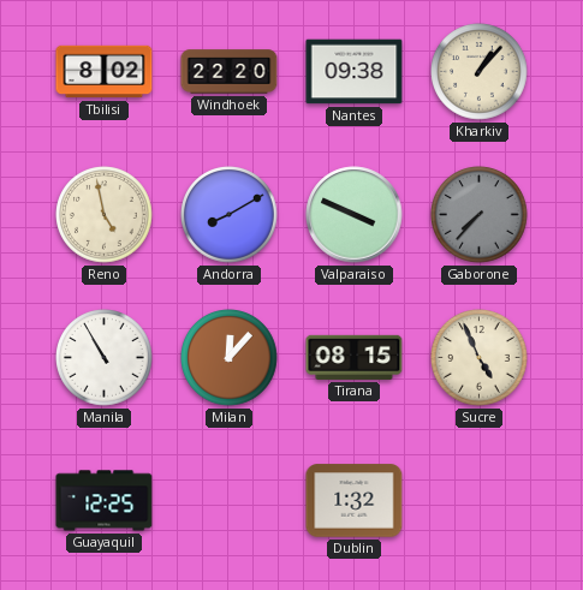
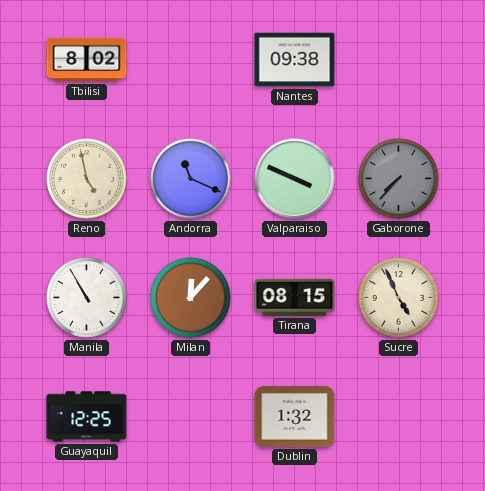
Windhoek: 22:20 -> none (230, 72)
Kharkiv: 1:07 -> none (480, 72)
Andorra: 8:10 -> 11:19 (191, 179)
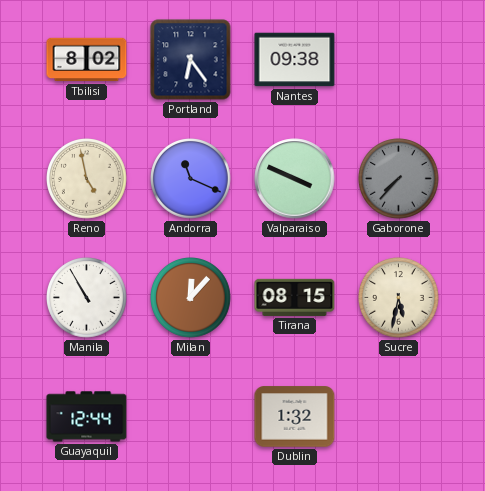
Portland: none -> 6:24 (191, 60)
Sucre: 4:56 -> 5:32 (399, 298)
Guayaquil: 12:25 -> 12:44 (87, 417)
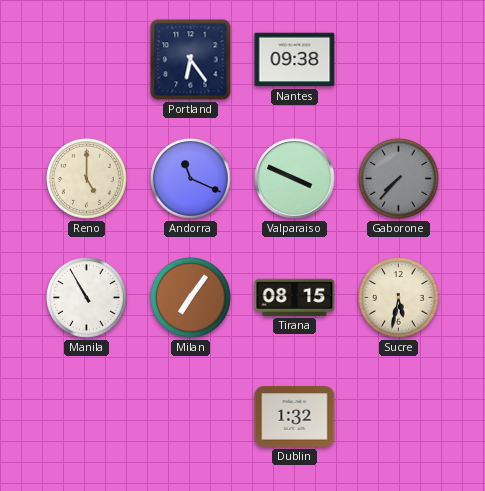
Tbilisi: 8:02 -> none (87, 60)
Reno: 4:58 -> 5:00 (87, 179)
Milan: 12:07 -> 7:06 (191, 298)
Guayaquil: 12:44 -> none (87, 417)
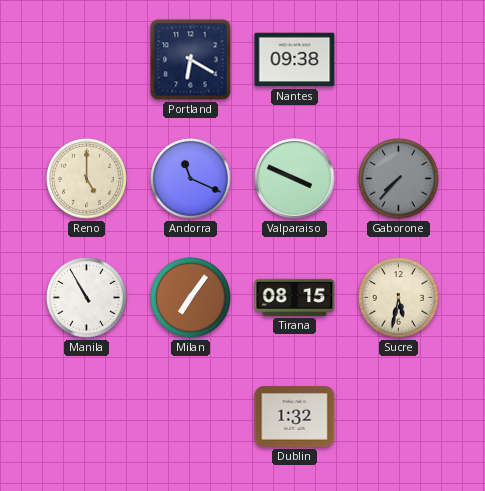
Portland: 6:24 -> 6:20 (191, 60)
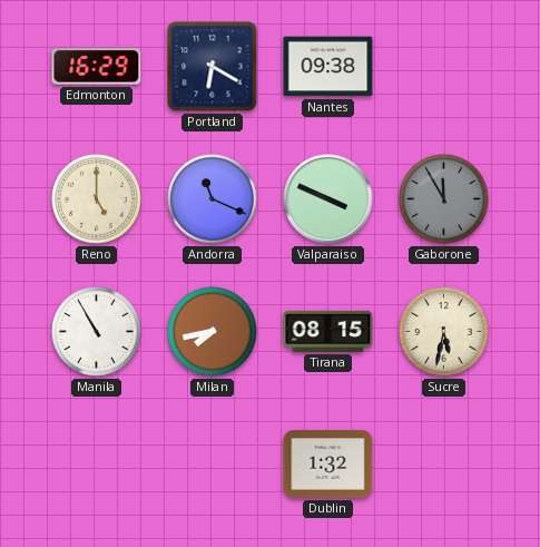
Edmonton: none -> 16:29 (97, 67)
Gaborone: 7:37 -> 11:55 (444, 199)
Milan: 7:06 -> 7:43 (213, 332)
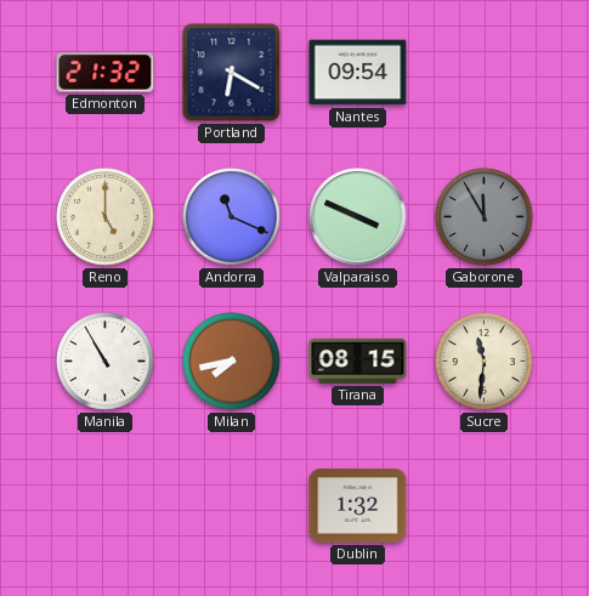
Edmonton: 16:29 -> 21:32 (106, 73)
Nantes: 09:38 -> 09:54 (358, 73)
Sucre: 5:32 -> 11:31 (485, 362)
